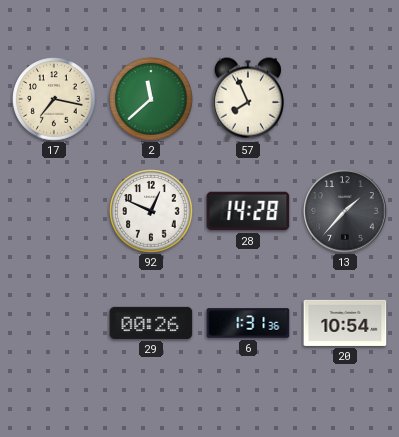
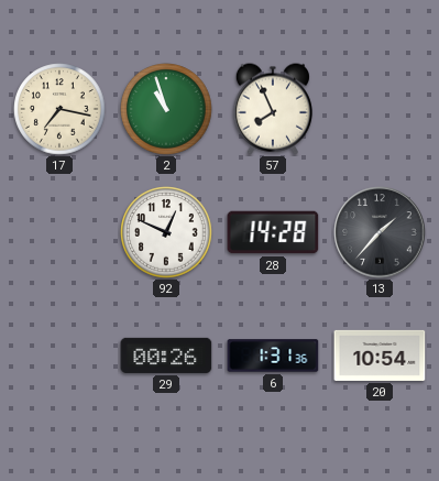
2: 11:38 -> 10:57 (166, 109)
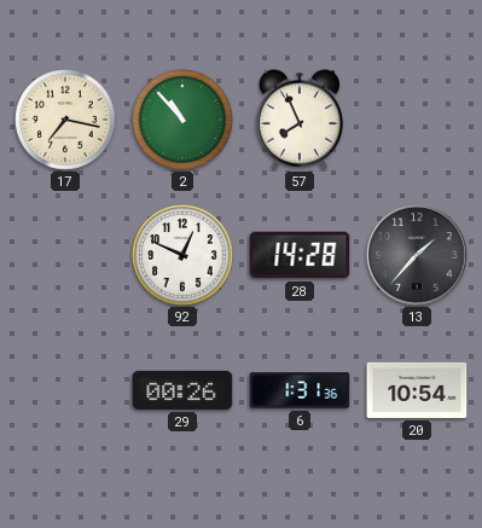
2: 10:57 -> 10:53 (182, 120)
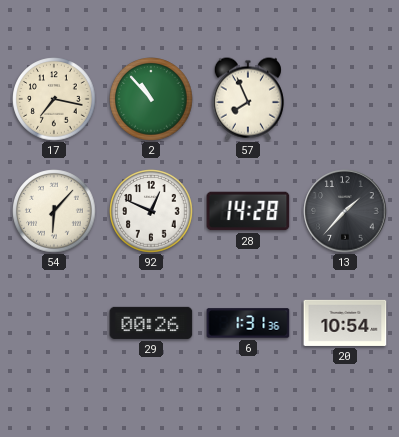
54: none -> 6:07 (54, 211)
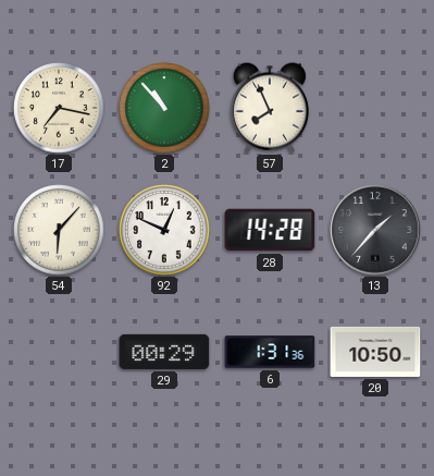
29: 00:26 -> 00:29 (164, 352)
20: 10:54 -> 10:50 (375, 352)
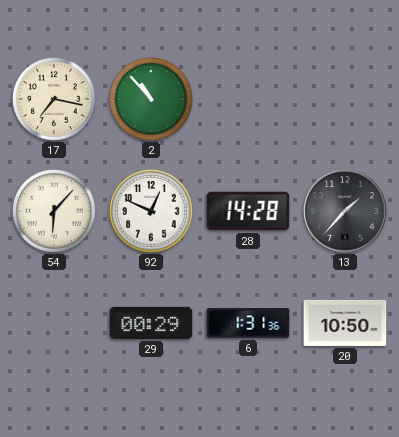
57: 7:56 -> none (270, 108)
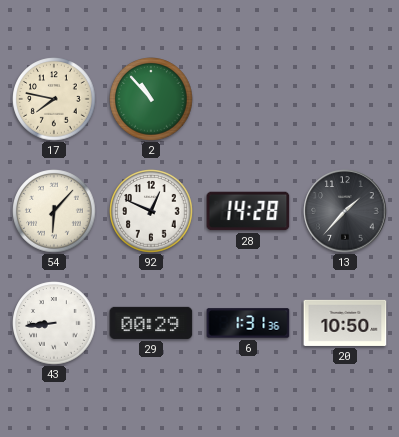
17: 7:17 -> 7:47 (54, 99)
43: none -> 8:44 (54, 323)
